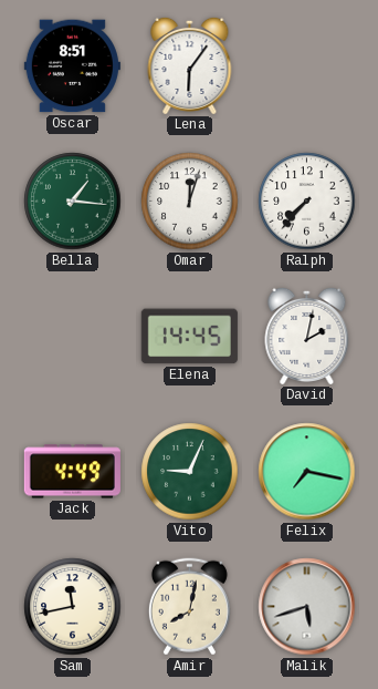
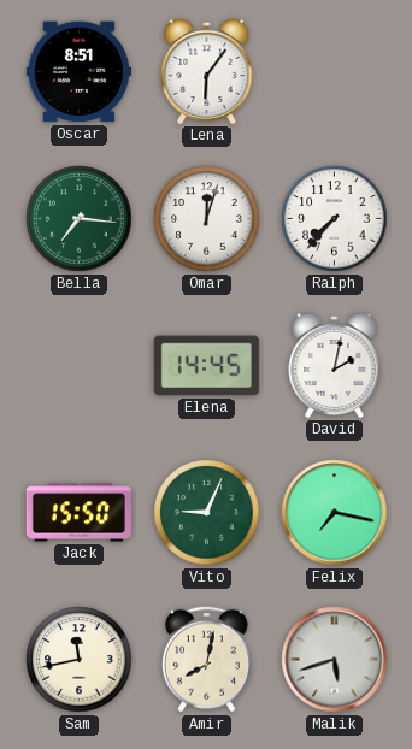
Bella: 1:16 -> 7:16 (80, 219)
Jack: 4:49 -> 15:50 (78, 513)
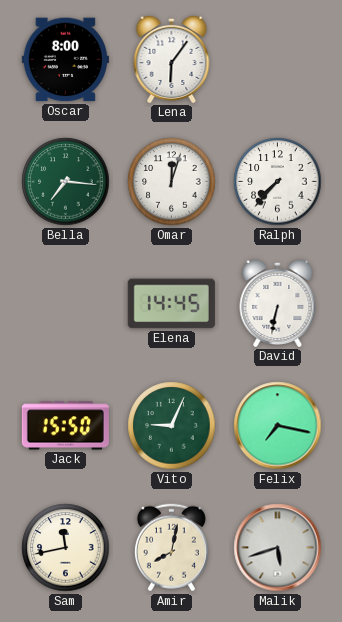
Oscar: 8:51 -> 8:00 (65, 60)
David: 2:02 -> 6:32 (278, 303)
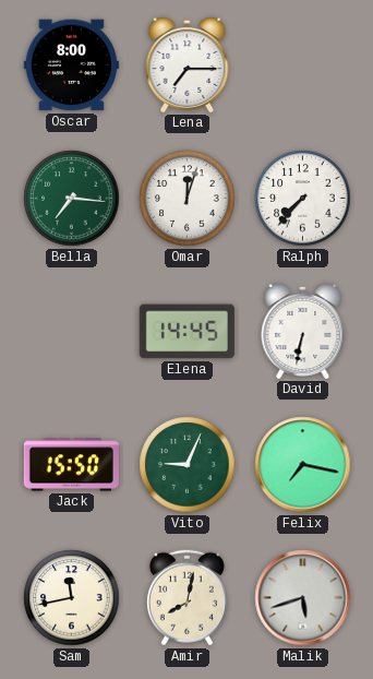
Lena: 6:06 -> 7:15 (188, 64)
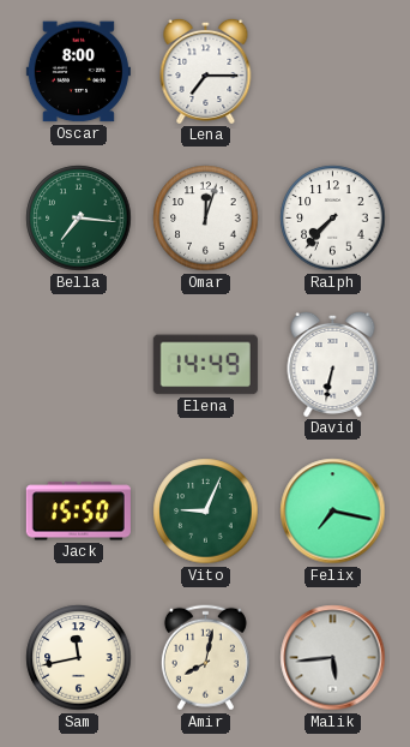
Elena: 14:45 -> 14:49 (205, 365)
Malik: 5:42 -> 5:44 (333, 658)
